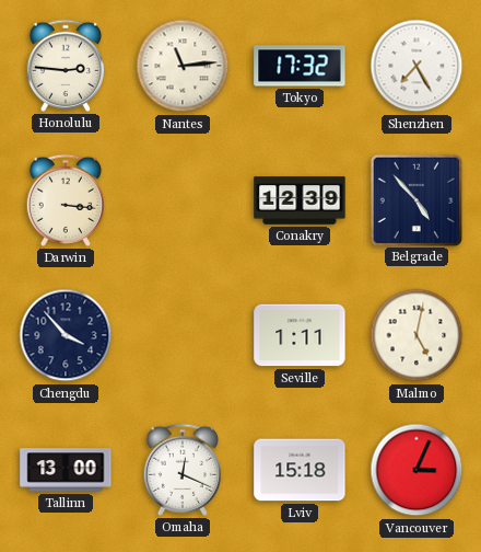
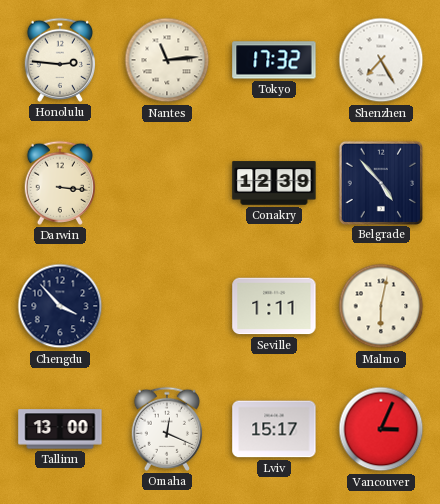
Malmo: 5:02 -> 6:02 (381, 306)
Lviv: 15:18 -> 15:17 (274, 429)
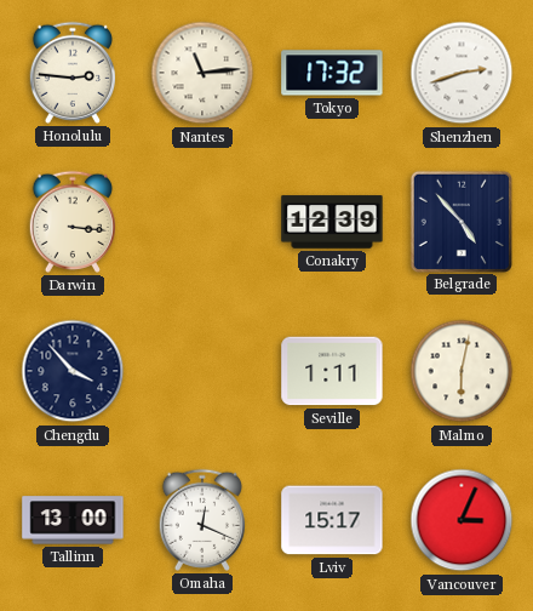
Shenzhen: 7:25 -> 2:42 (462, 73)
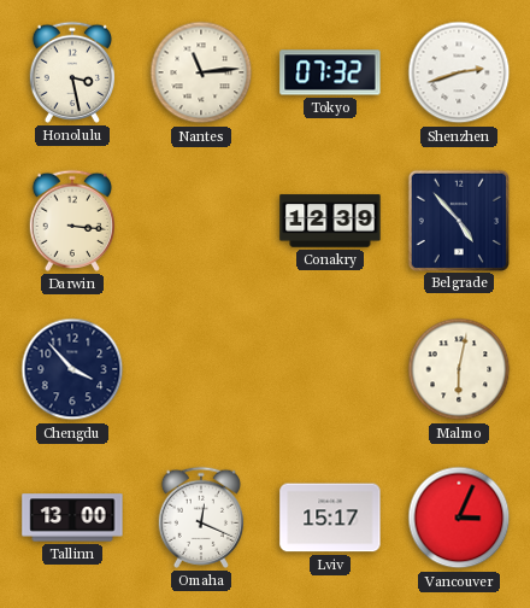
Honolulu: 2:46 -> 3:28 (71, 72)
Tokyo: 17:32 -> 07:32 (330, 72)
Seville: 1:11 -> none (332, 371)
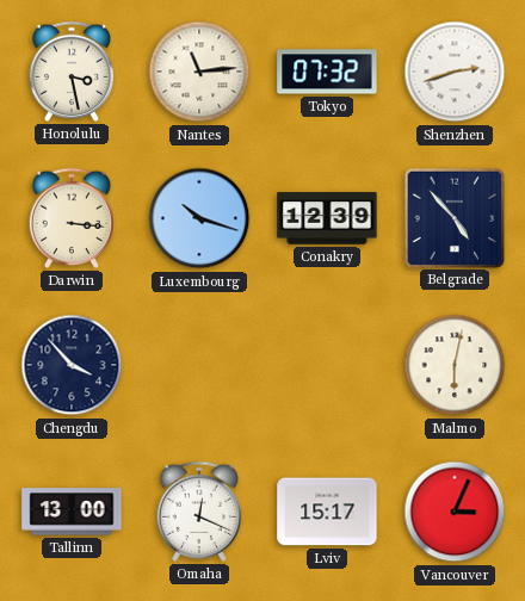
Luxembourg: none -> 10:18 (199, 218)
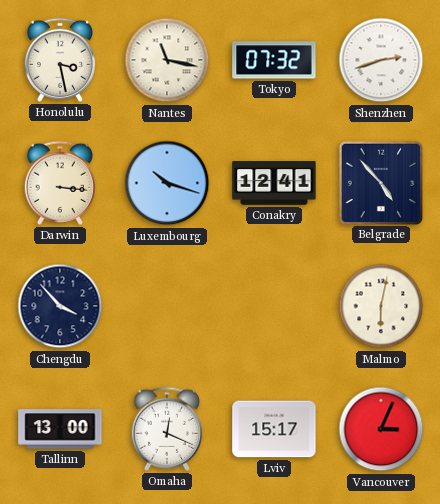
Nantes: 11:14 -> 11:17 (167, 60)
Conakry: 12:39 -> 12:41 (274, 183)
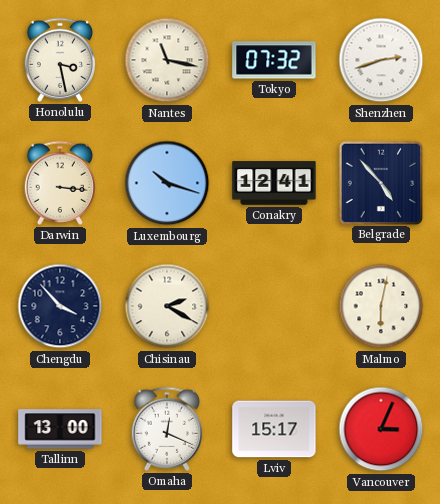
Chisinau: none -> 2:20 (167, 306)
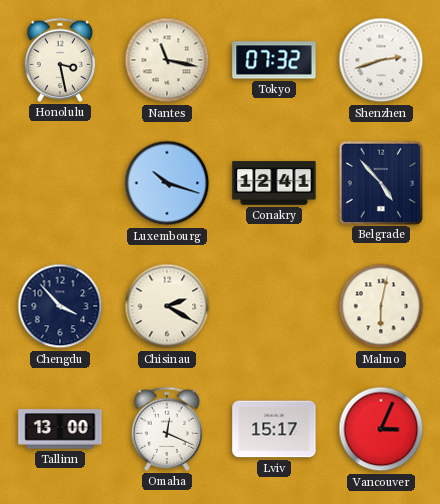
Darwin: 3:16 -> none (59, 183)
